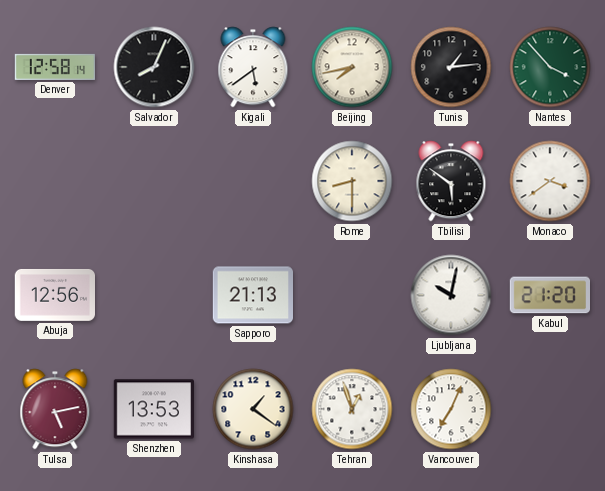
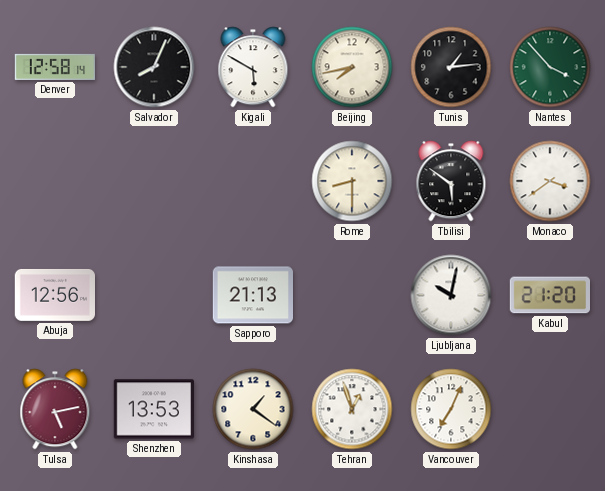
Kigali: 5:39 -> 5:50 (253, 67)
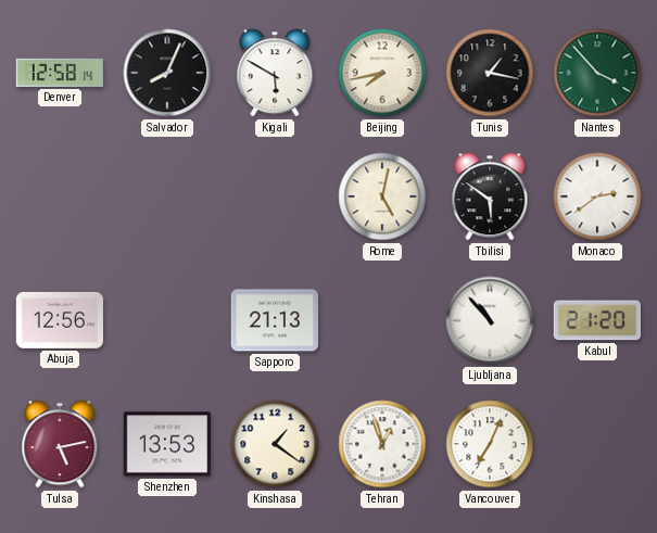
Tunis: 1:14 -> 1:17 (490, 73)
Rome: 8:30 -> 5:02 (382, 196)
Monaco: 3:39 -> 2:39 (597, 196)
Ljubljana: 10:02 -> 10:53 (490, 320)
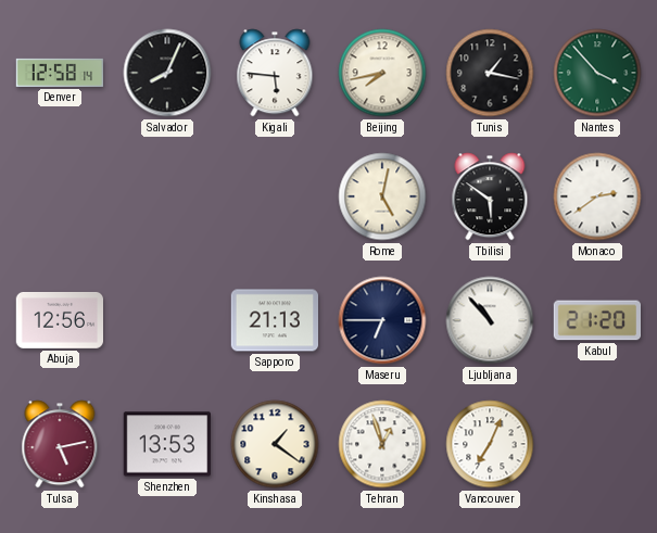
Kigali: 5:50 -> 5:46 (275, 73)
Maseru: none -> 6:45 (382, 320)
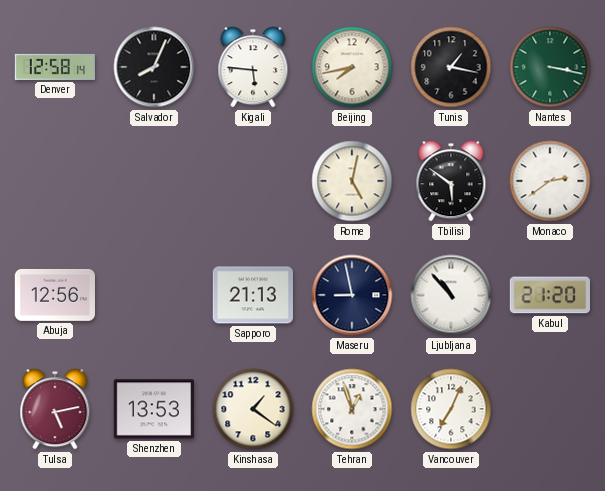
Nantes: 3:53 -> 3:17 (550, 67)
Maseru: 6:45 -> 8:58 (352, 295)
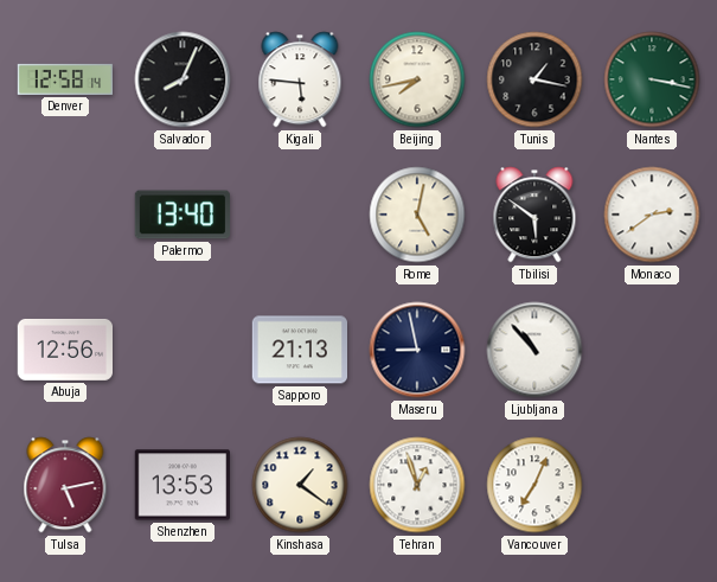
Palermo: none -> 13:40 (181, 215)
Kabul: 21:20 -> none (549, 295)
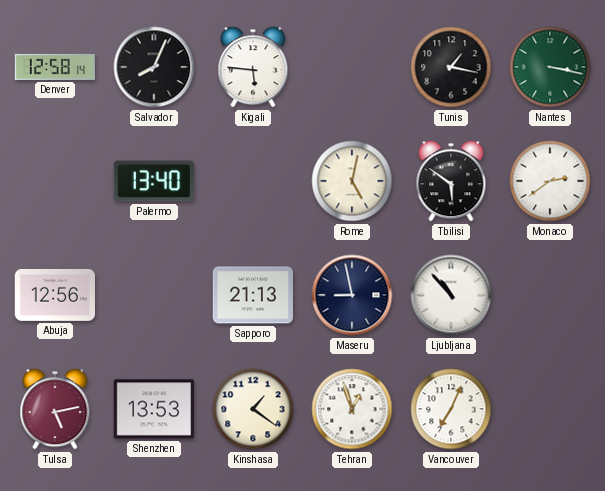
Beijing: 7:43 -> none (417, 79)
